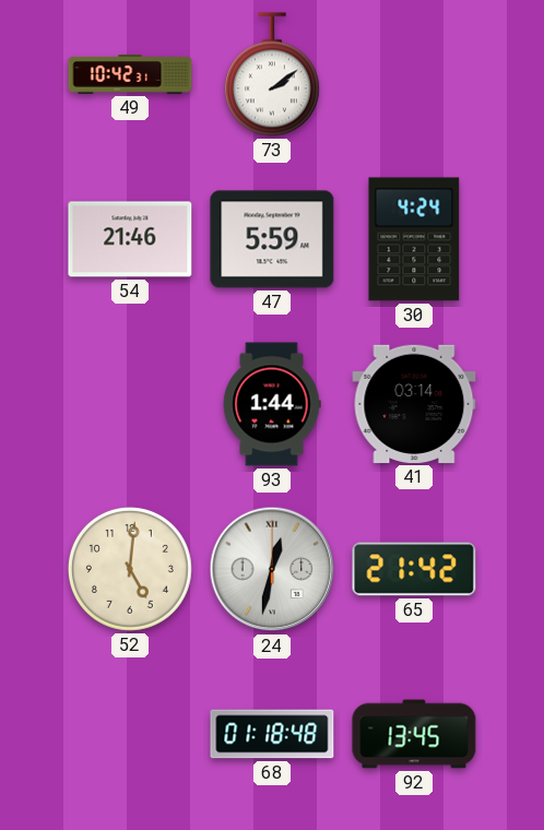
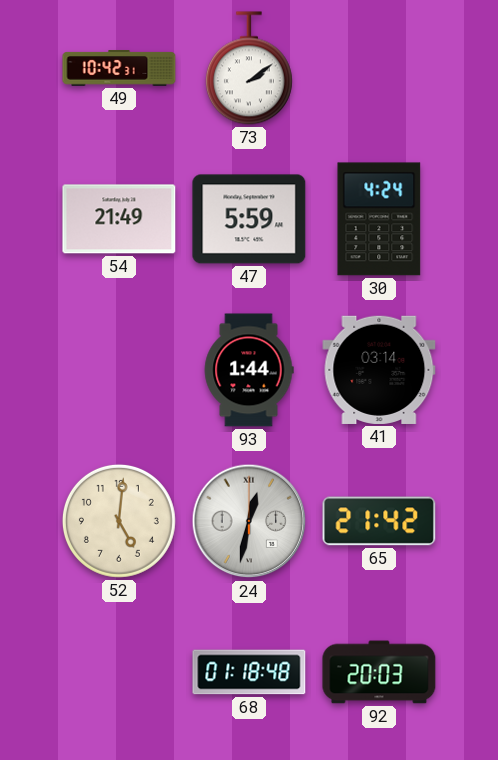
54: 21:46 -> 21:49 (119, 219)
92: 13:45 -> 20:03 (379, 672)
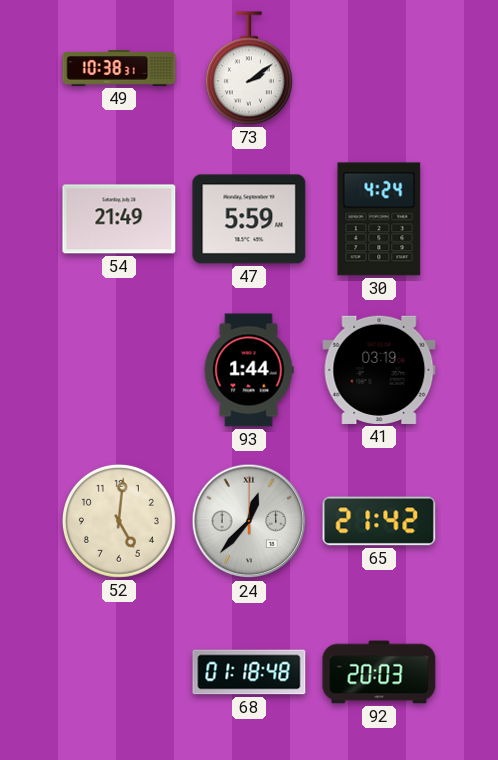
49: 10:42 -> 10:38 (119, 68)
41: 03:14 -> 03:19 (379, 370)
24: 12:32 -> 12:37 (249, 521)
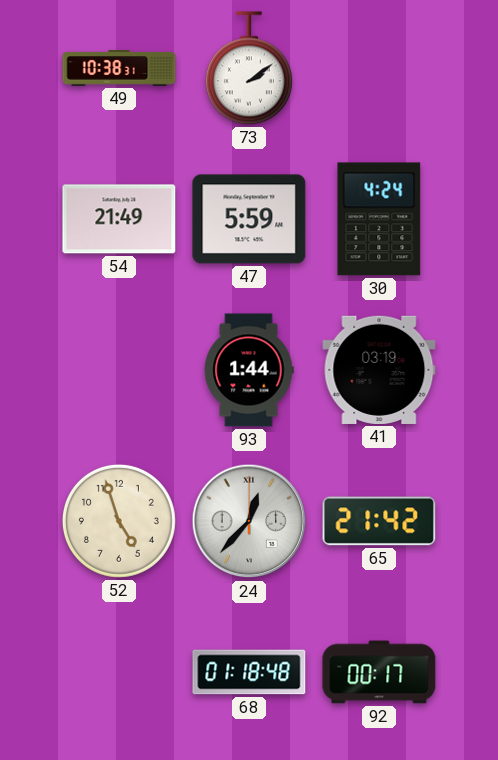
52: 5:01 -> 4:57 (119, 521)
92: 20:03 -> 00:17 (379, 672)
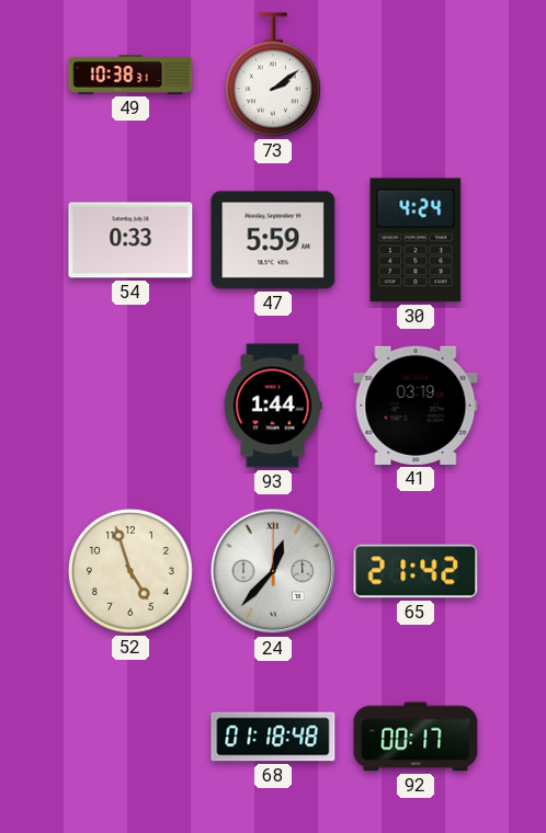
54: 21:49 -> 0:33 (130, 240)
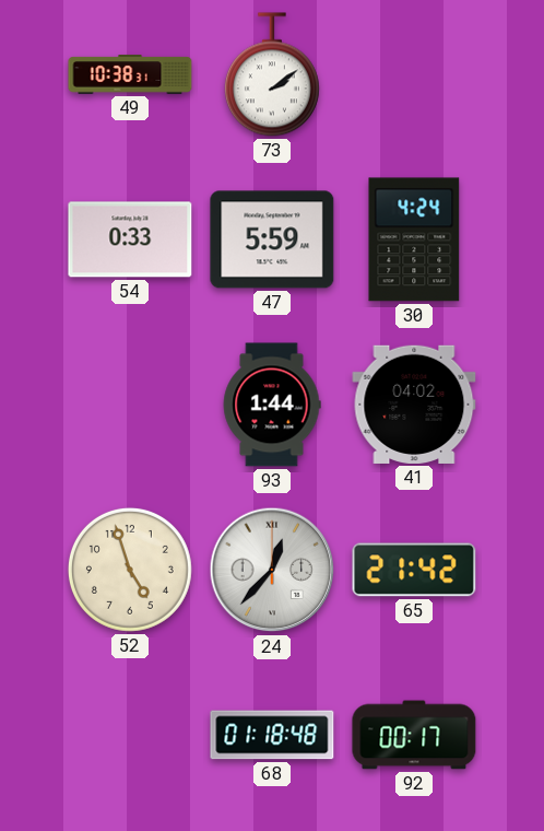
41: 03:19 -> 04:02 (414, 405)
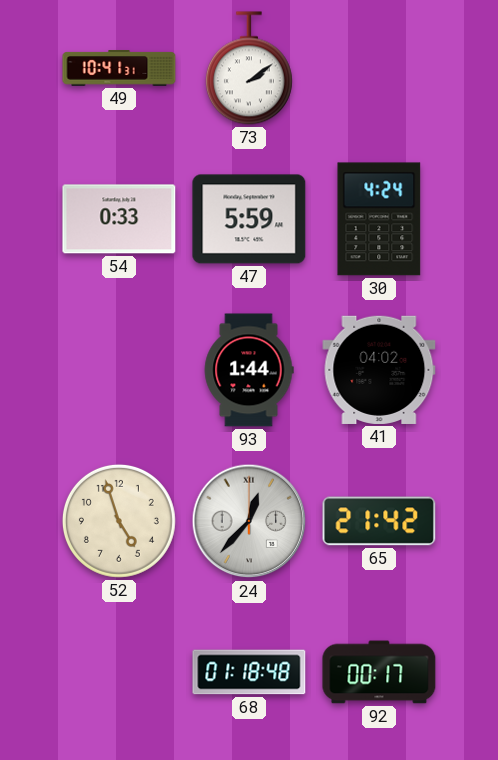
49: 10:38 -> 10:41 (119, 68)
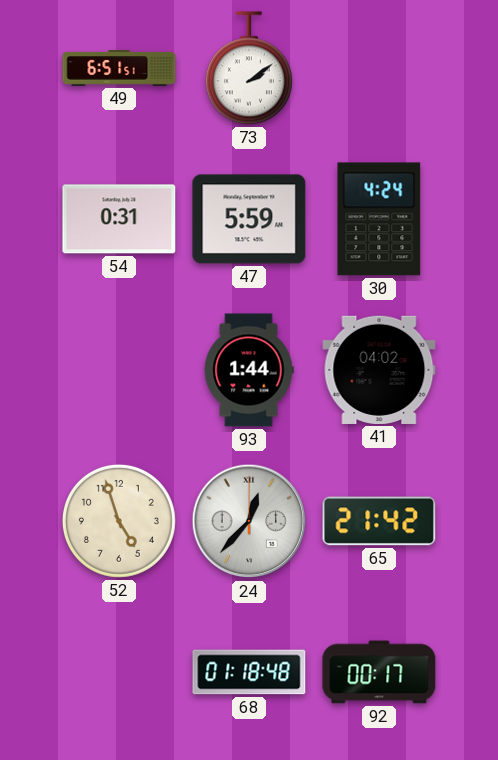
49: 10:41 -> 6:51 (119, 68)
54: 0:33 -> 0:31 (119, 219)
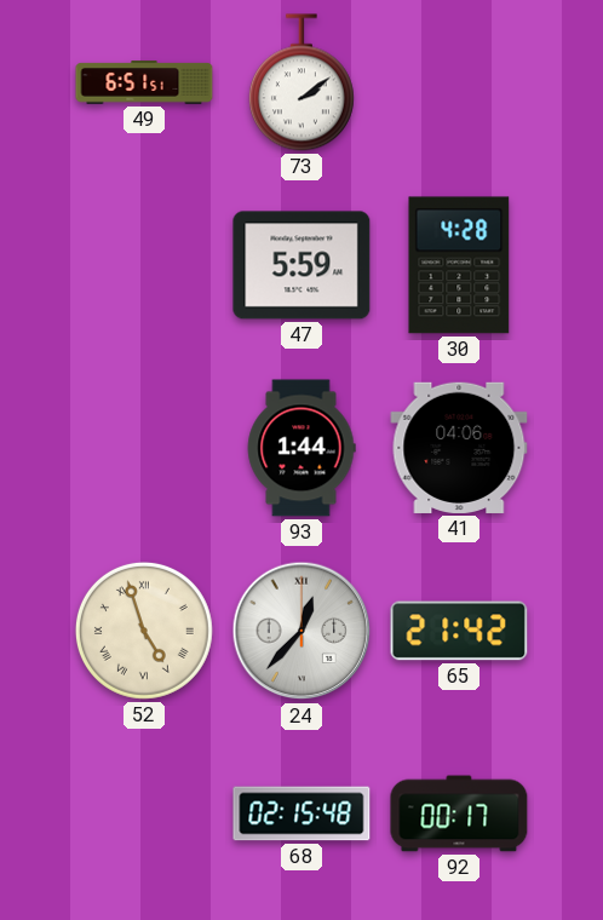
54: 0:31 -> none (119, 219)
30: 4:24 -> 4:28 (459, 265)
41: 04:02 -> 04:06 (459, 448)
52 numerals: Arabic -> Roman (144, 631)
68: 01:18 -> 02:15 (301, 813)
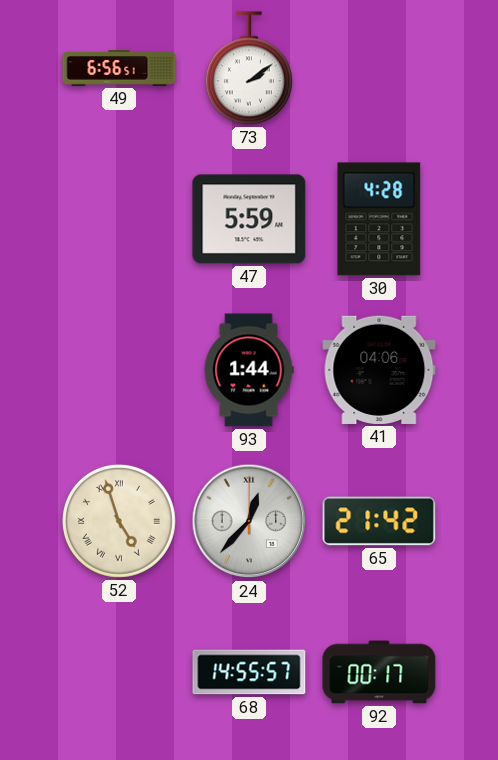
49: 6:51 -> 6:56 (119, 68)
68: 02:15 -> 14:55 (249, 672)
